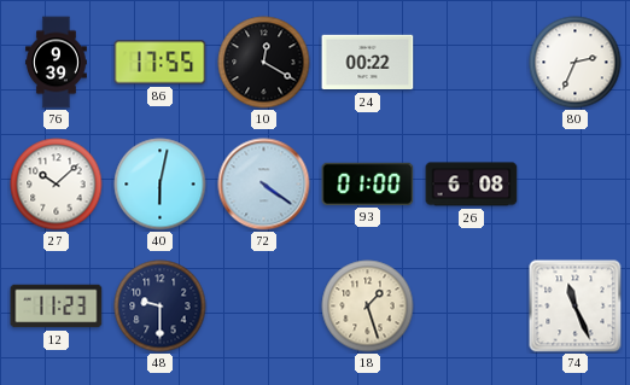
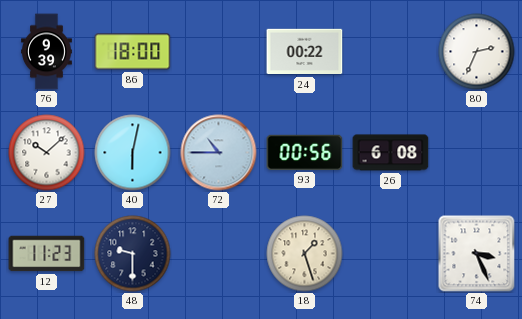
86: 17:55 -> 18:00 (133, 52)
10: 12:20 -> none (264, 63)
72: 4:21 -> 10:45 (219, 153)
93: 01:00 -> 00:56 (305, 152)
74: 11:26 -> 3:26 (477, 254)
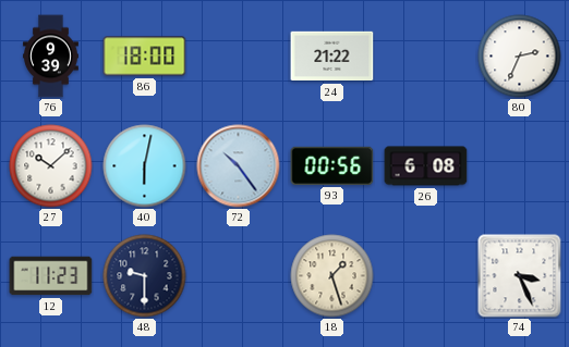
24: 00:22 -> 21:22 (332, 57)
72: 10:45 -> 10:24 (239, 166)
